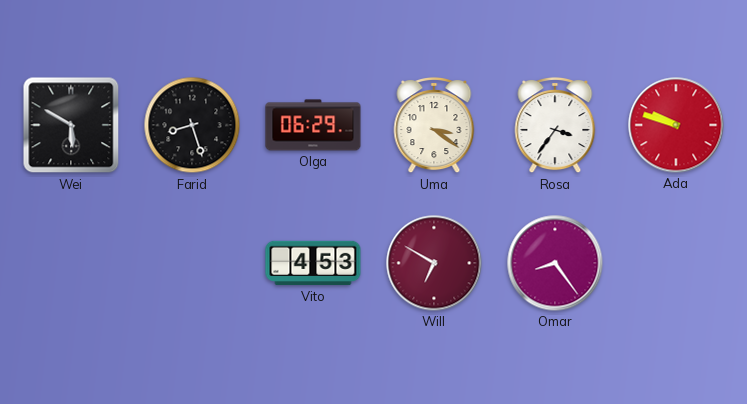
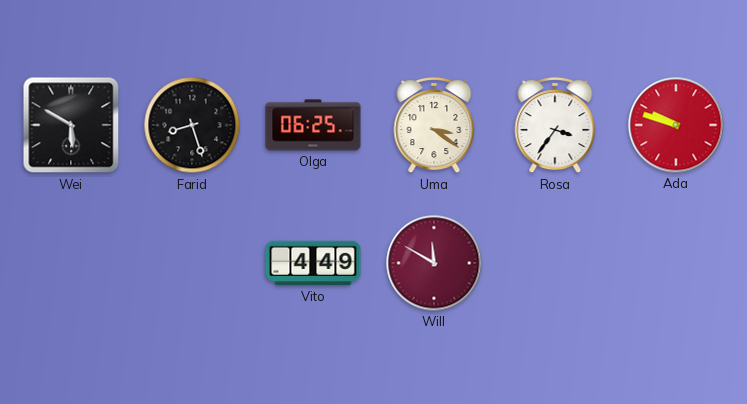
Olga: 06:29 -> 06:25 (313, 125)
Vito: 4:53 -> 4:49 (313, 263)
Will: 6:50 -> 11:50 (434, 263)
Omar: 8:24 -> none (555, 263)
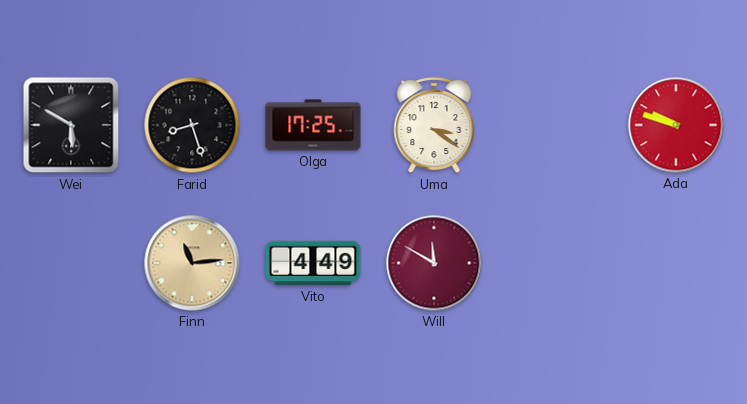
Olga: 06:25 -> 17:25 (313, 125)
Rosa: 3:36 -> none (555, 125)
Finn: none -> 11:14 (192, 263)
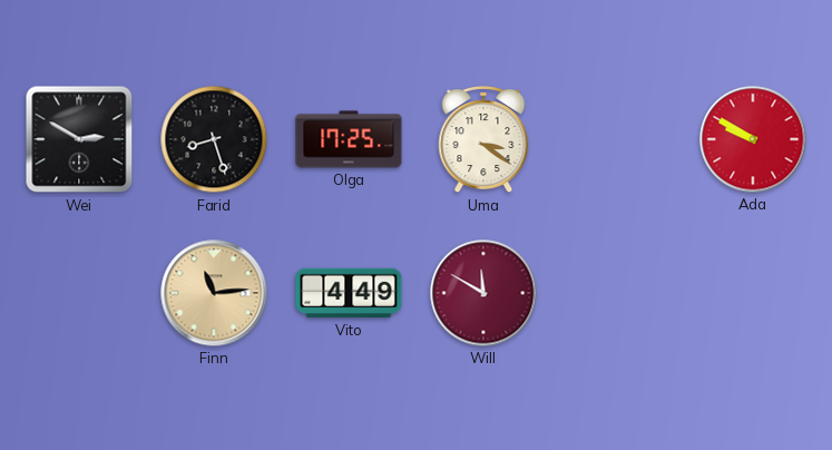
Wei: 5:50 -> 2:50 (79, 139)
Ada: 9:48 -> 9:50 (753, 139)
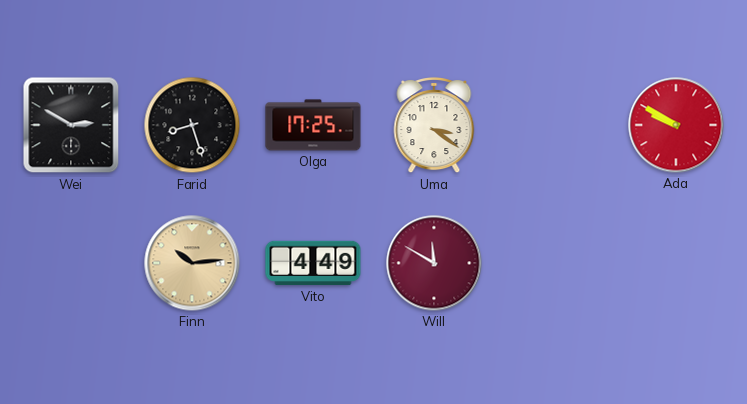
Finn: 11:14 -> 10:14 (192, 263)
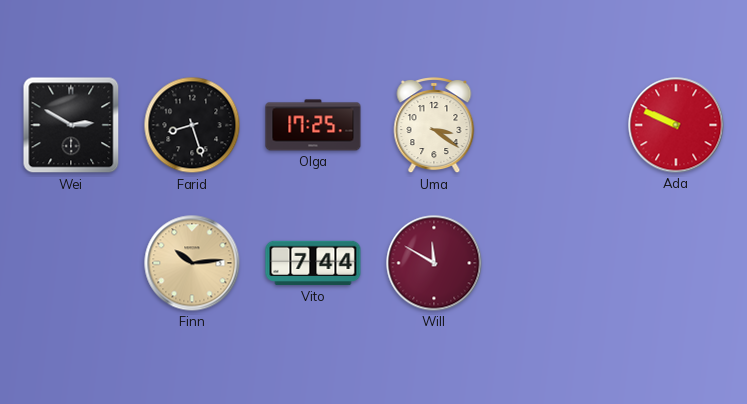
Ada: 9:50 -> 9:49 (676, 125)
Vito: 4:49 -> 7:44 (313, 263)
